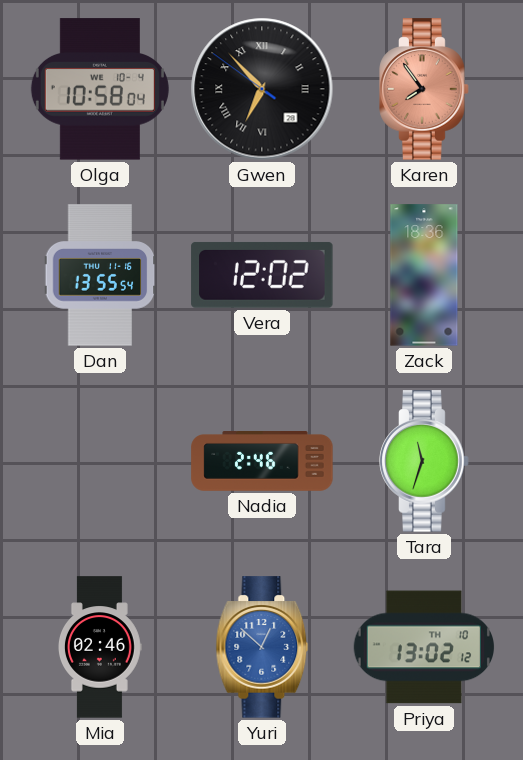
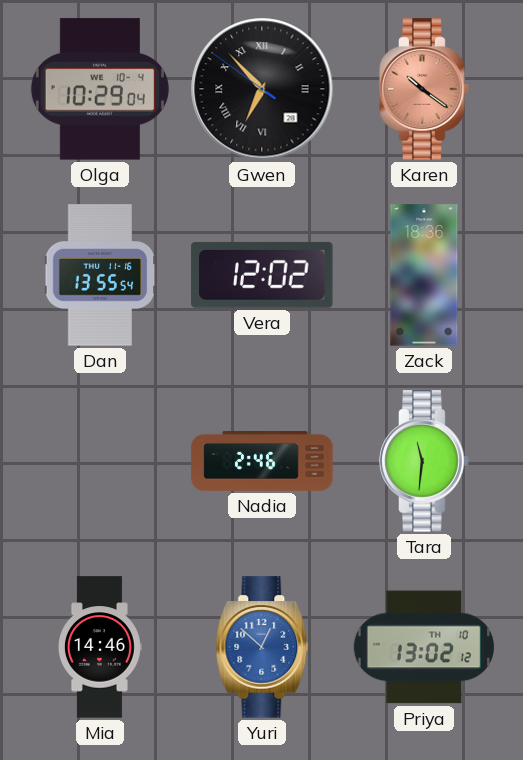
Olga: 10:58 -> 10:29 (100, 89)
Karen: 7:54 -> 10:21 (424, 89)
Tara: 11:33 -> 11:31 (424, 461)
Mia: 02:46 -> 14:46 (99, 647)
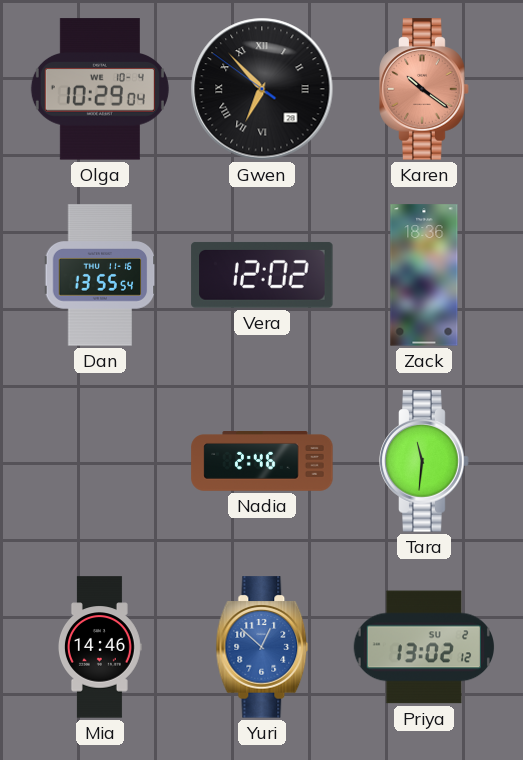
Priya date: TH 10 -> SU 2 (423, 647)
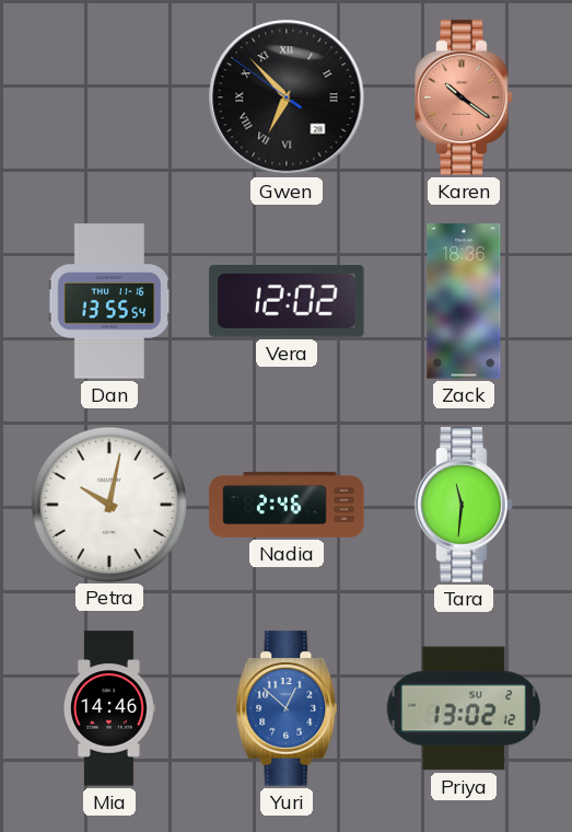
Olga: 10:29 -> none (100, 89)
Petra: none -> 10:02 (108, 504)
